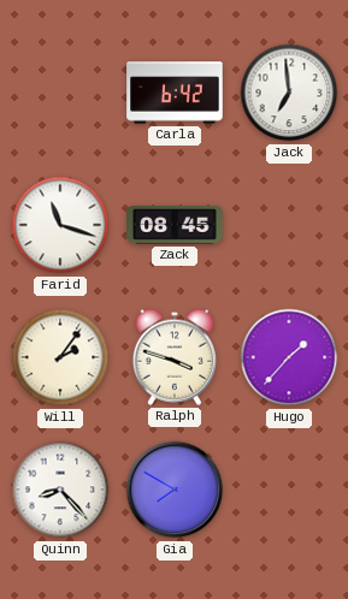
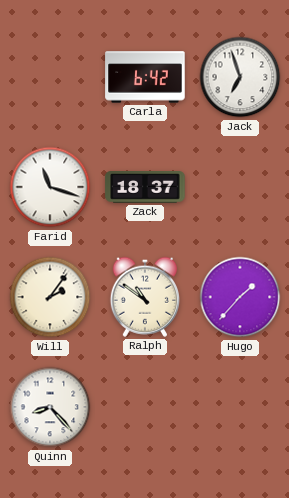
Jack: 6:59 -> 6:57 (240, 77)
Zack: 08:45 -> 18:37 (145, 188)
Ralph: 3:48 -> 10:51 (144, 297)
Gia: 7:50 -> none (175, 490)
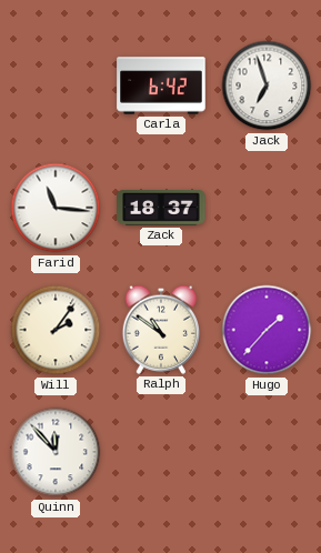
Farid: 11:18 -> 11:16 (56, 208)
Quinn: 8:23 -> 11:53 (56, 452)
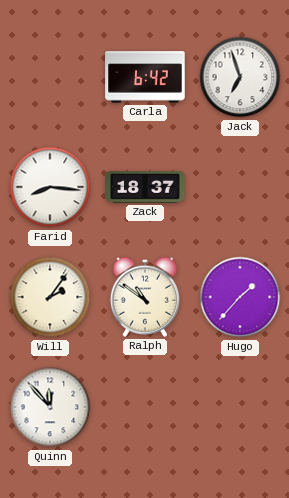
Farid: 11:16 -> 8:16 (50, 187)
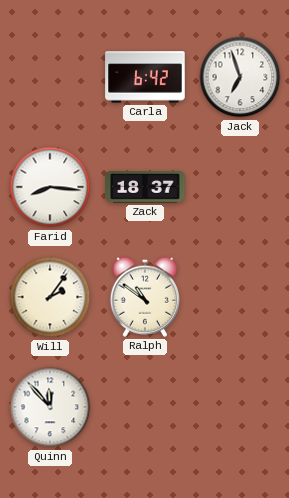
Hugo: 1:37 -> none (240, 297)
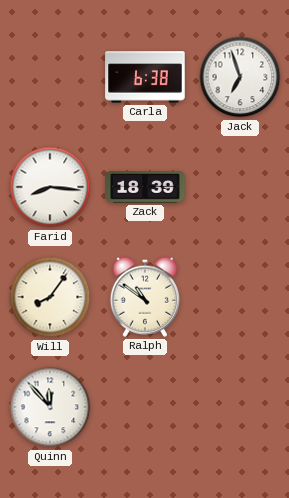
Carla: 6:42 -> 6:38 (145, 77)
Zack: 18:37 -> 18:39 (145, 188)
Will: 2:06 -> 8:06 (50, 297)
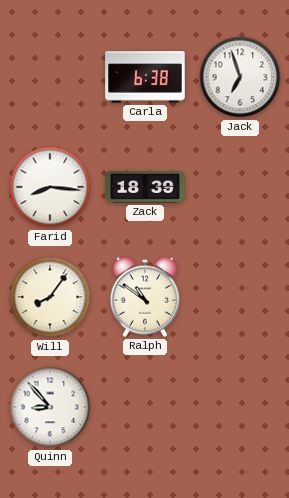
Quinn: 11:53 -> 8:53 (50, 407)
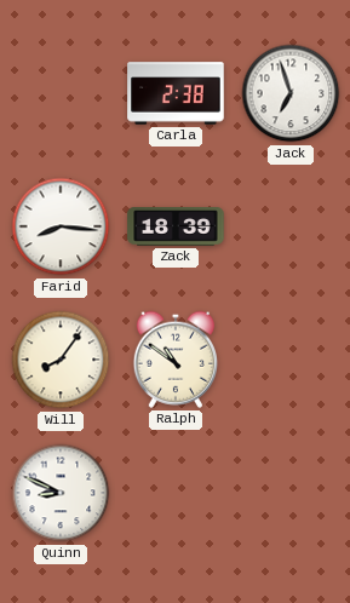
Carla: 6:38 -> 2:38 (176, 93)
Quinn: 8:53 -> 8:49 (61, 493)
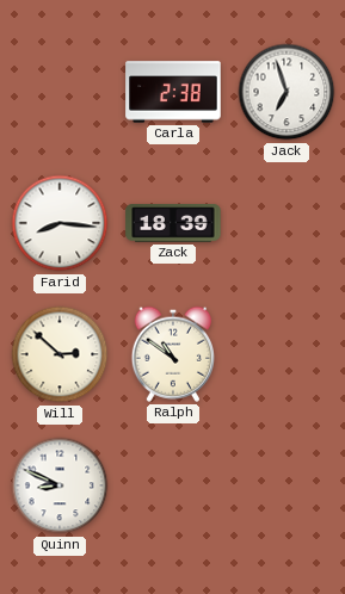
Will: 8:06 -> 2:52 (60, 354)
